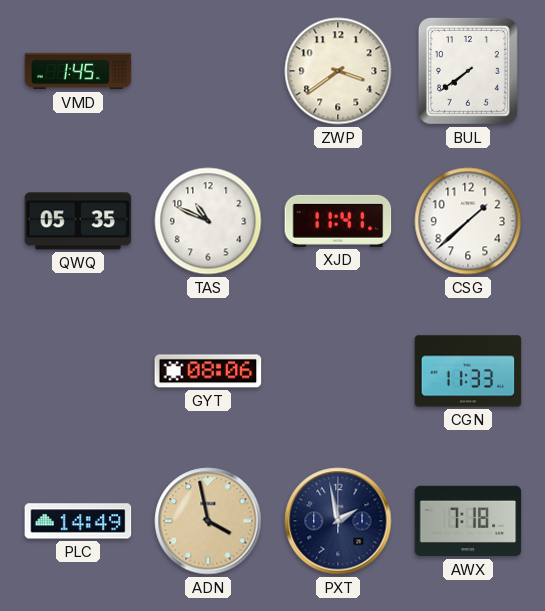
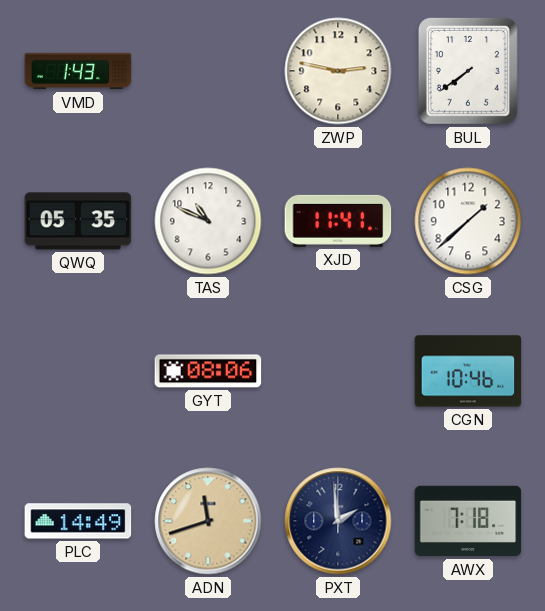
VMD: 1:45 -> 1:43 (78, 71)
ZWP: 3:39 -> 2:47 (338, 71)
CGN: 11:33 -> 10:46 (468, 371)
ADN: 3:58 -> 11:42 (208, 521)
PXT: 1:58 -> 1:59 (338, 521)
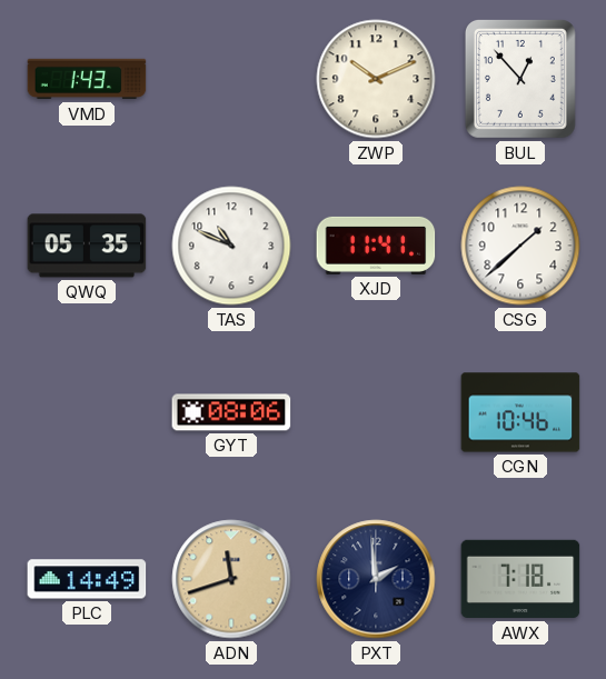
ZWP: 2:47 -> 10:11 (376, 79)
BUL: 7:39 -> 12:53 (520, 79)
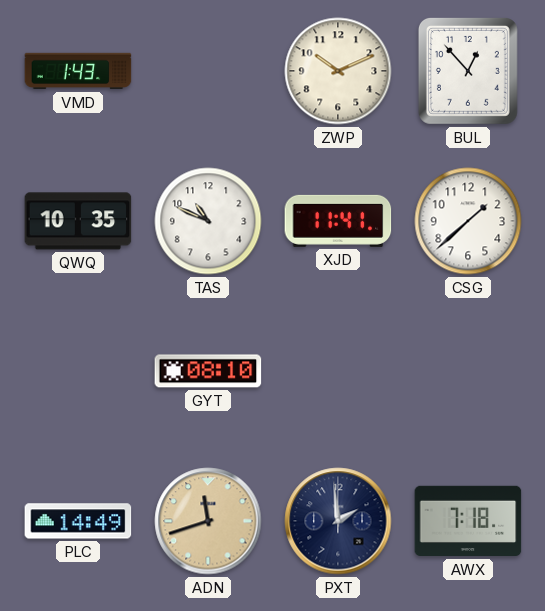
QWQ: 05:35 -> 10:35 (78, 221)
GYT: 08:06 -> 08:10 (208, 371)
CGN: 10:46 -> none (520, 412)
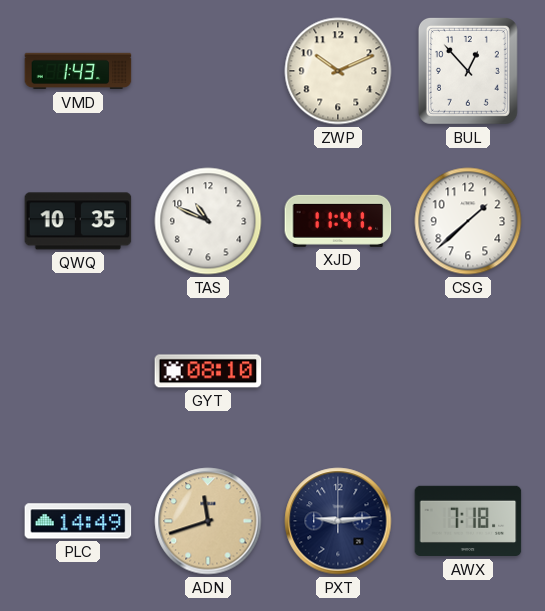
PXT: 1:59 -> 9:14 (338, 521)
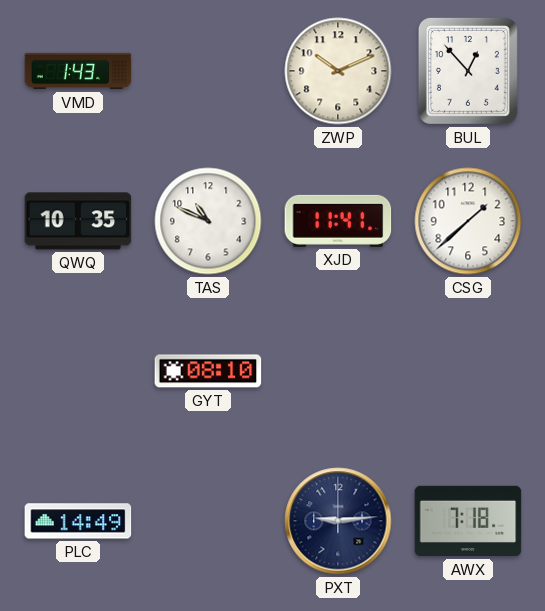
ADN: 11:42 -> none (208, 521)
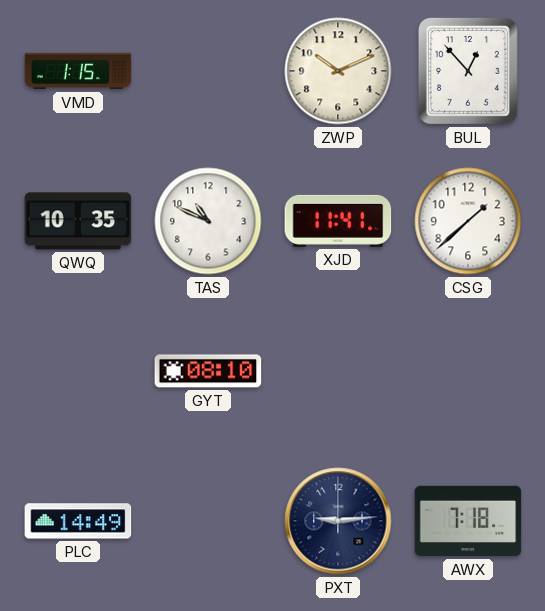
VMD: 1:43 -> 1:15 (78, 71)
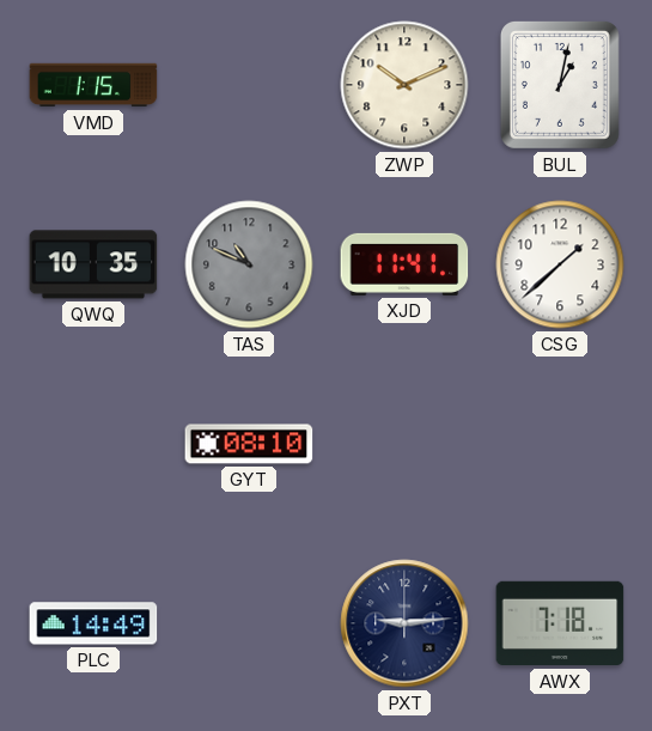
BUL: 12:53 -> 1:02 (560, 85)
TAS dial: white -> grey (249, 264)
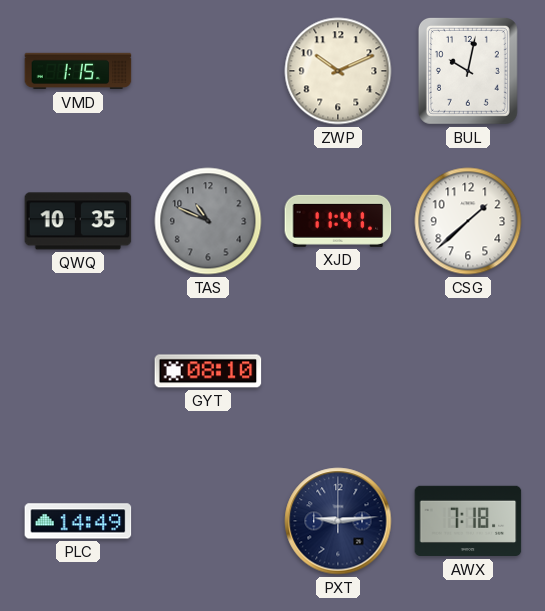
BUL: 1:02 -> 10:02 (468, 71)
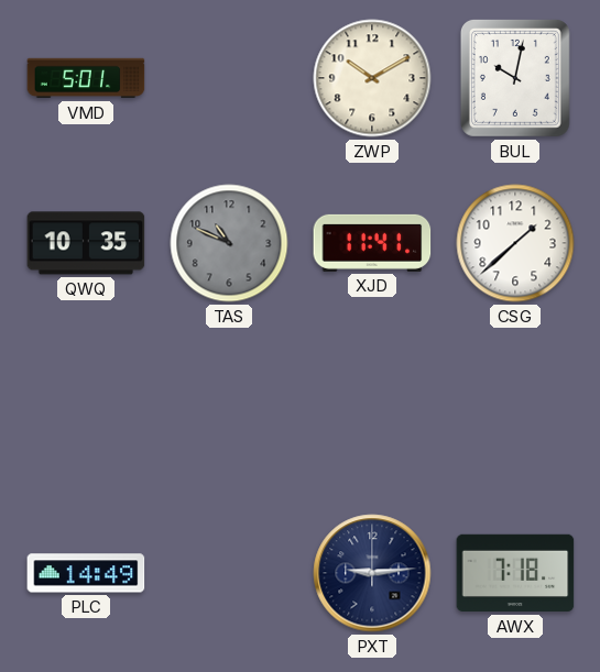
VMD: 1:15 -> 5:01 (86, 78)
ZWP: 10:11 -> 10:10 (372, 78)
GYT: 08:10 -> none (208, 371)
